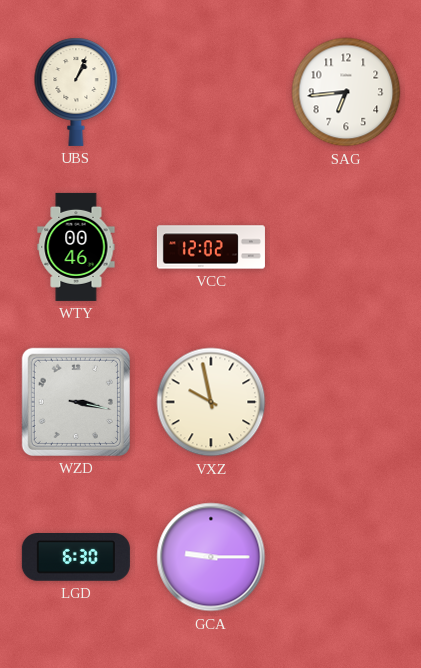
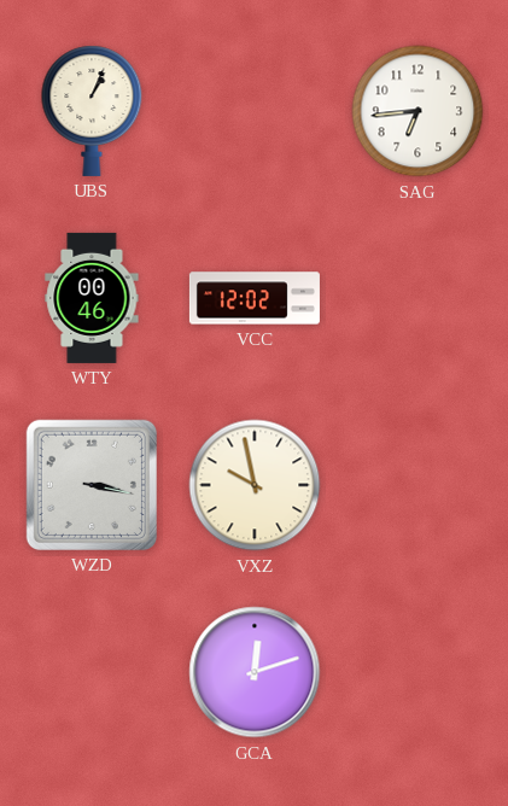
LGD: 6:30 -> none (76, 558)
GCA: 9:15 -> 12:12 (255, 672)
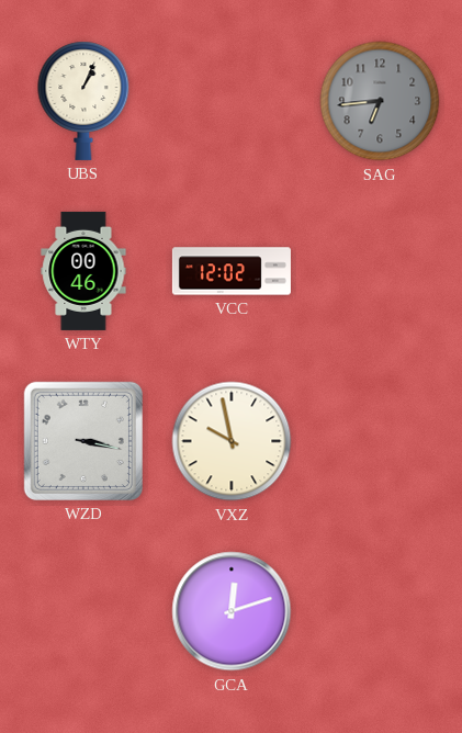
SAG dial: white -> grey (380, 101)
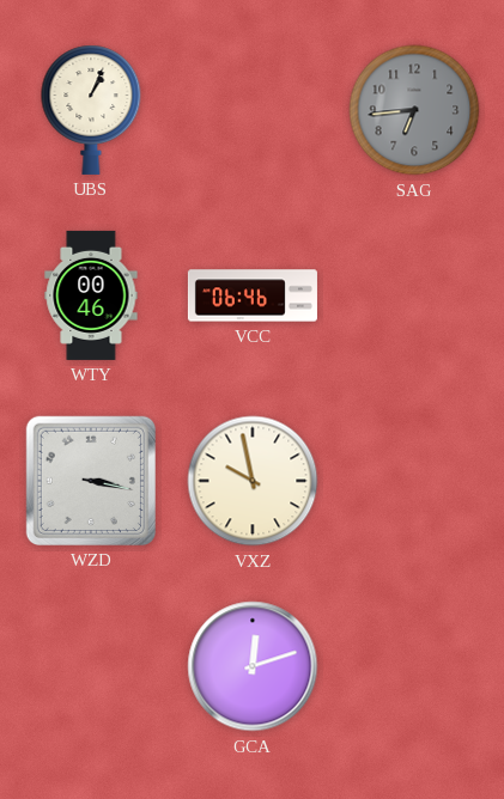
VCC: 12:02 -> 06:46 (253, 295)
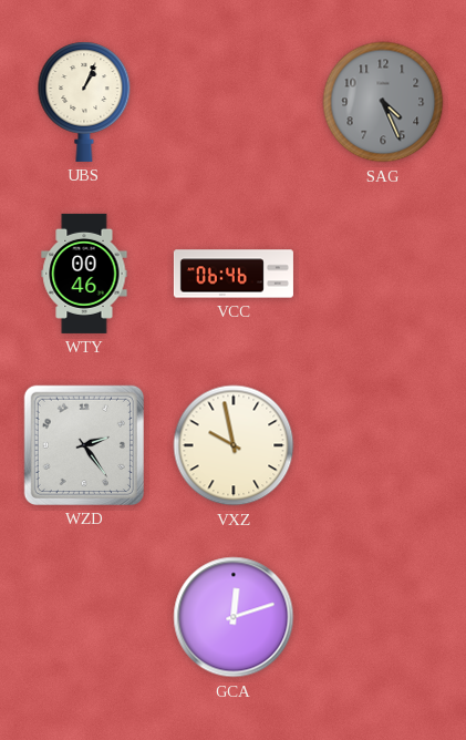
SAG: 6:44 -> 4:26 (383, 102)
WZD: 3:17 -> 2:24 (84, 445)
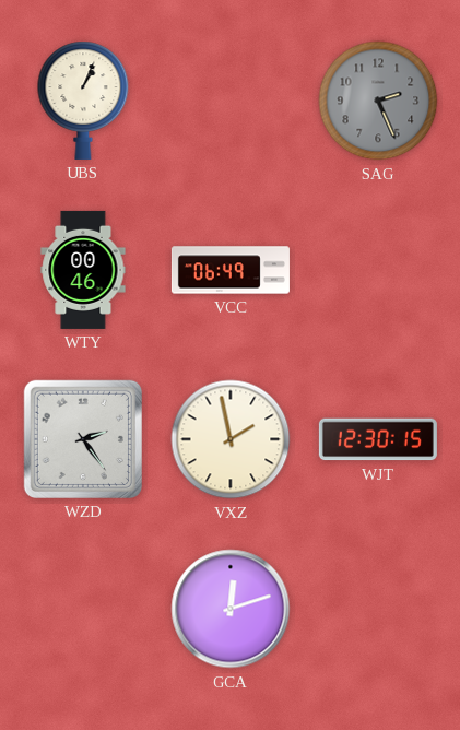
SAG: 4:26 -> 2:26 (378, 101)
VCC: 06:46 -> 06:49 (231, 270)
VXZ: 9:58 -> 1:58 (231, 439)
WJT: none -> 12:30 (378, 439)
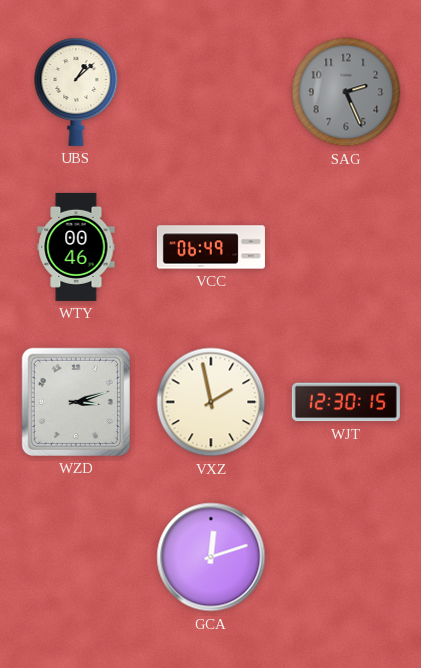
UBS: 1:04 -> 1:08 (76, 92)
WZD: 2:24 -> 3:12 (76, 402)
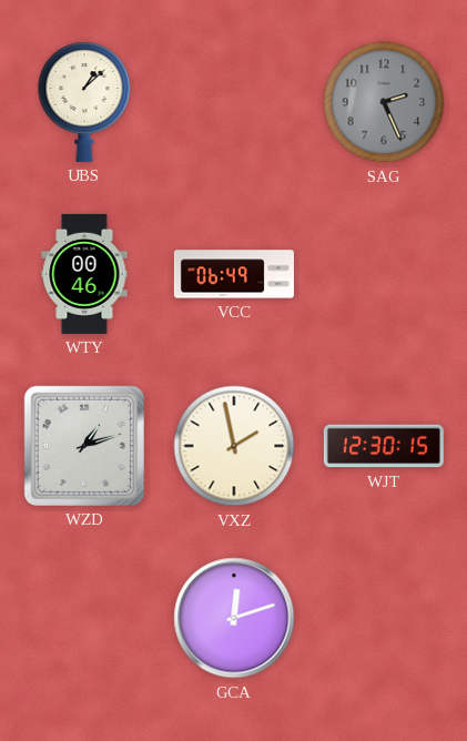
WZD: 3:12 -> 1:12 (84, 446)
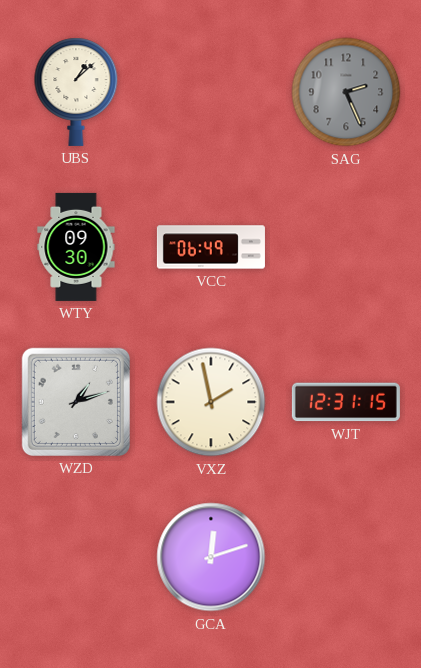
WTY: 00:46 -> 09:30 (76, 247)
WJT: 12:30 -> 12:31 (346, 402)
